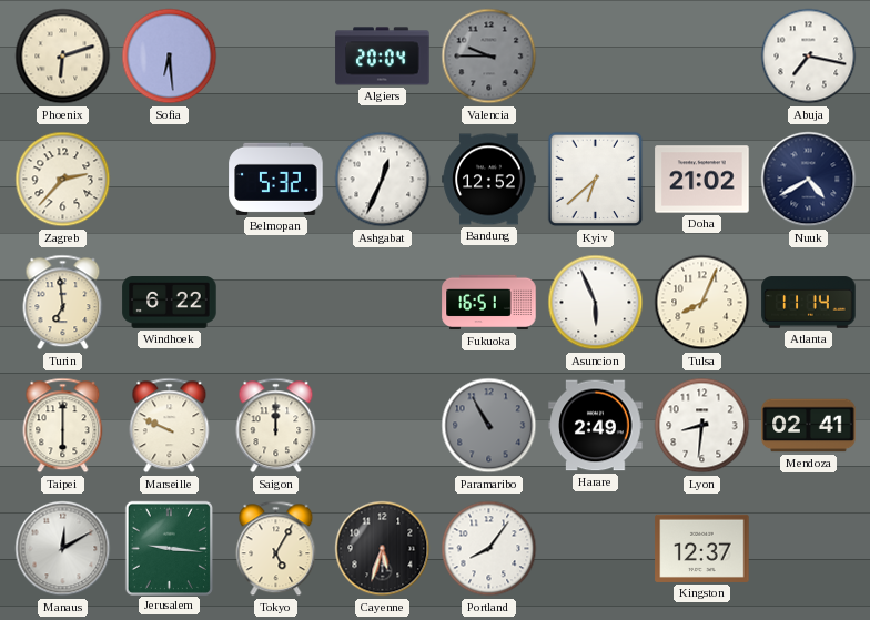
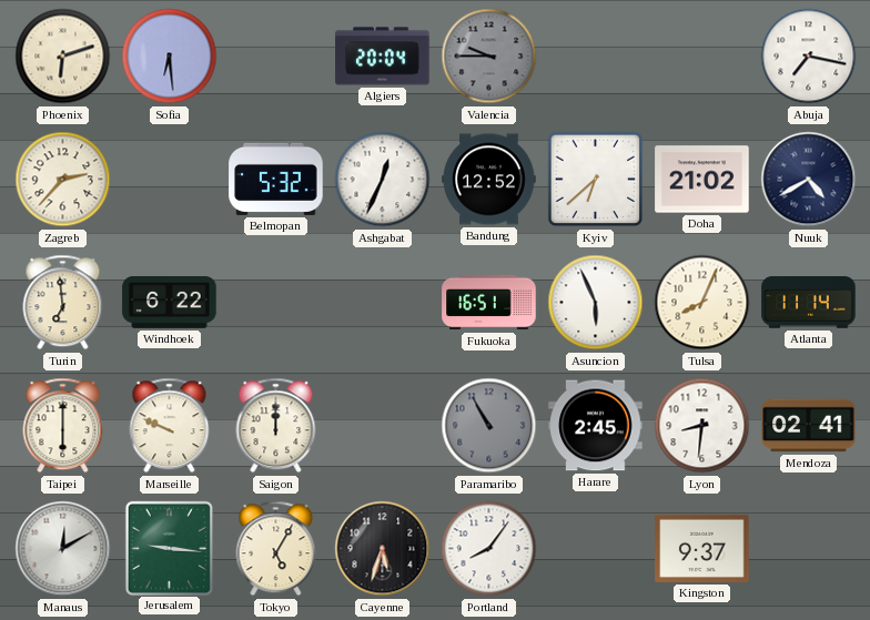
Harare: 2:49 -> 2:45 (596, 426)
Kingston: 12:37 -> 9:37 (702, 548)
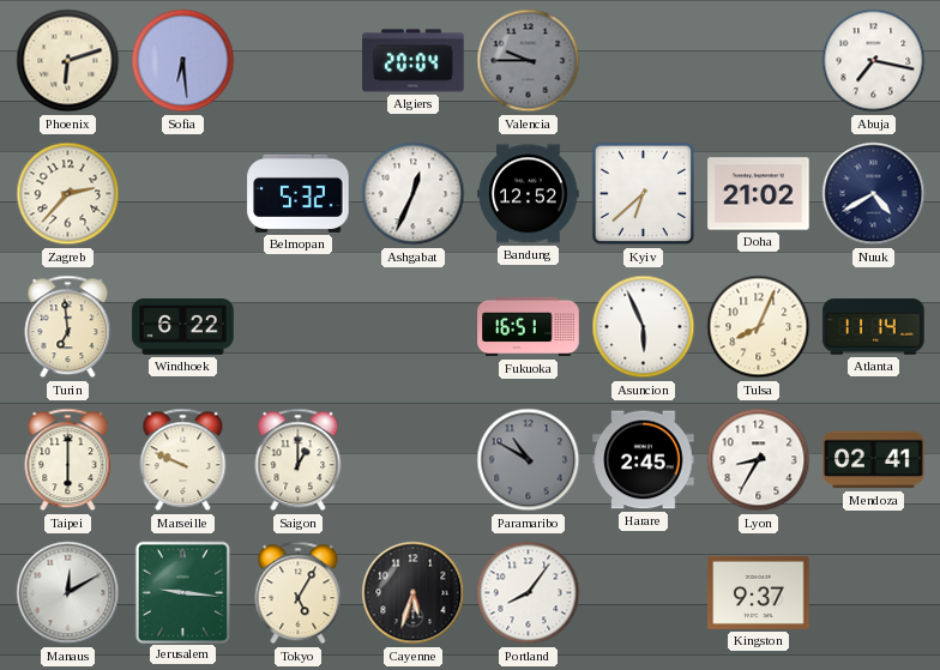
Saigon: 12:00 -> 1:00 (299, 460)
Paramaribo: 10:55 -> 10:50 (529, 460)
Lyon: 8:31 -> 8:35 (759, 460)
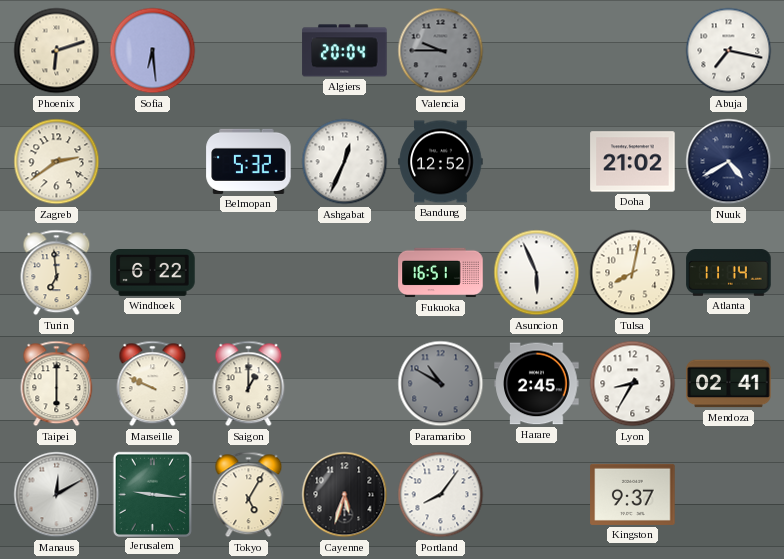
Zagreb: 2:37 -> 2:39 (57, 162)
Kyiv: 6:38 -> none (644, 194)
Tulsa: 8:04 -> 8:02 (633, 273)
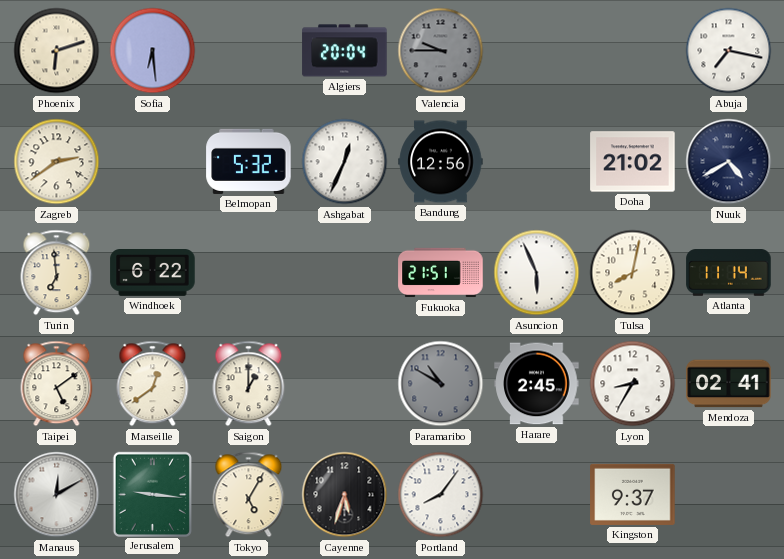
Bandung: 12:52 -> 12:56 (441, 162)
Fukuoka: 16:51 -> 21:51 (441, 273)
Taipei: 6:00 -> 5:09 (57, 384)
Marseille: 9:49 -> 12:39 (153, 384)
